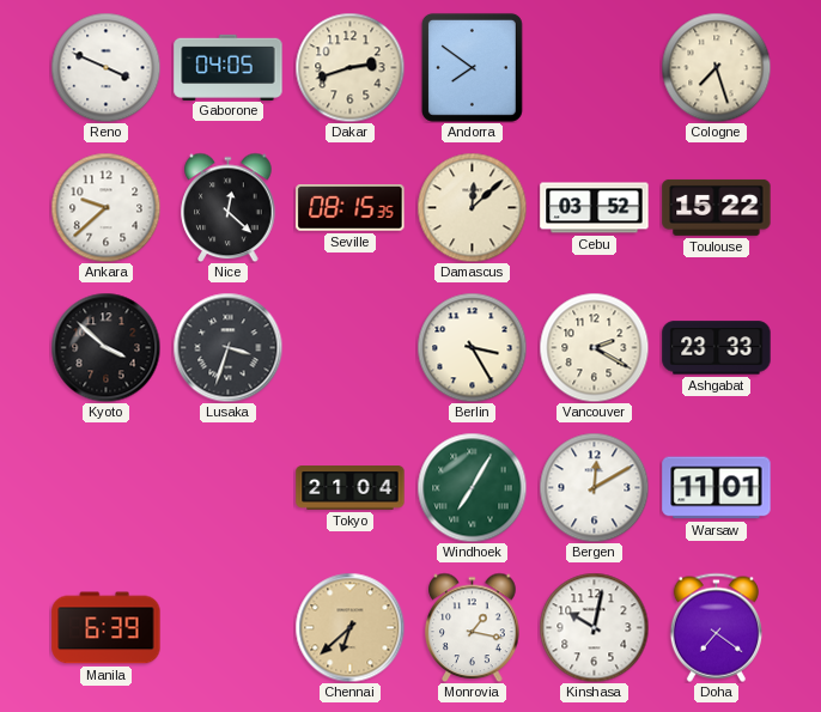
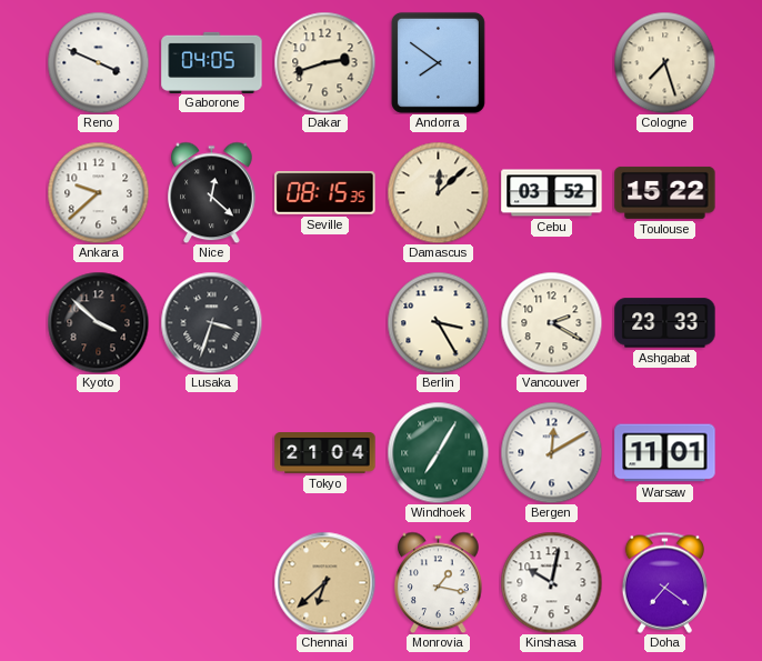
Manila: 6:39 -> none (107, 628)
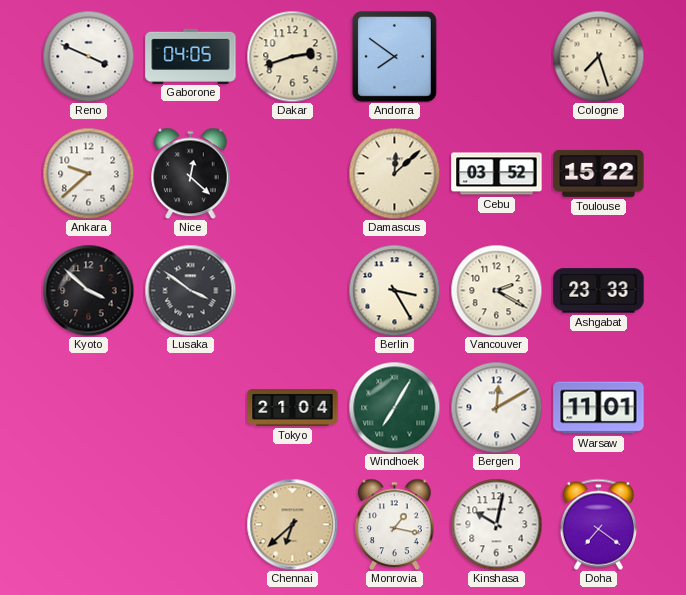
Seville: 08:15 -> none (325, 193)
Lusaka: 3:33 -> 3:51 (190, 290)
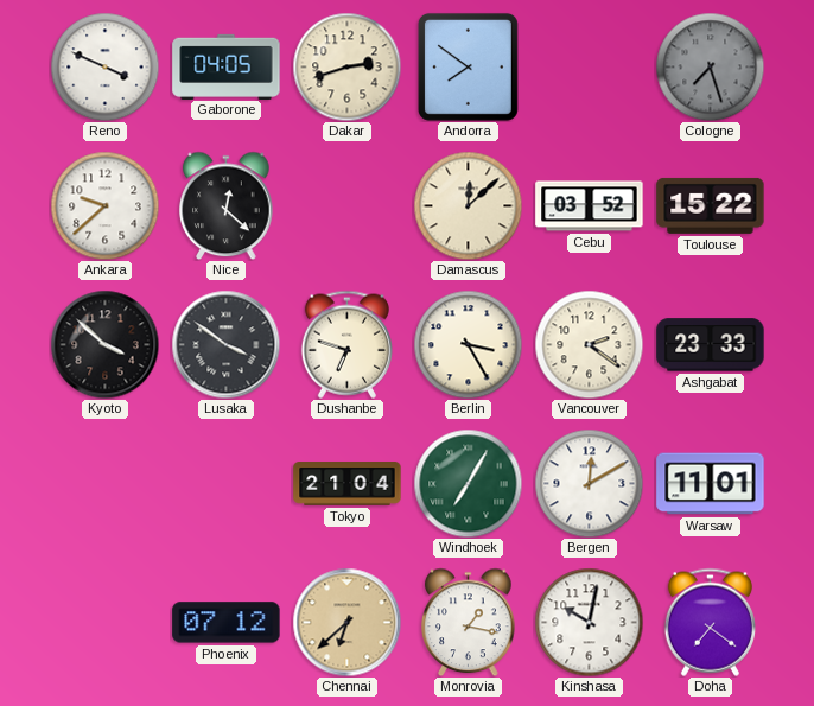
Cologne dial: cream -> grey (710, 66)
Dushanbe: none -> 6:48 (346, 344)
Vancouver: 2:20 -> 2:21 (589, 344)
Phoenix: none -> 07:12 (227, 623)
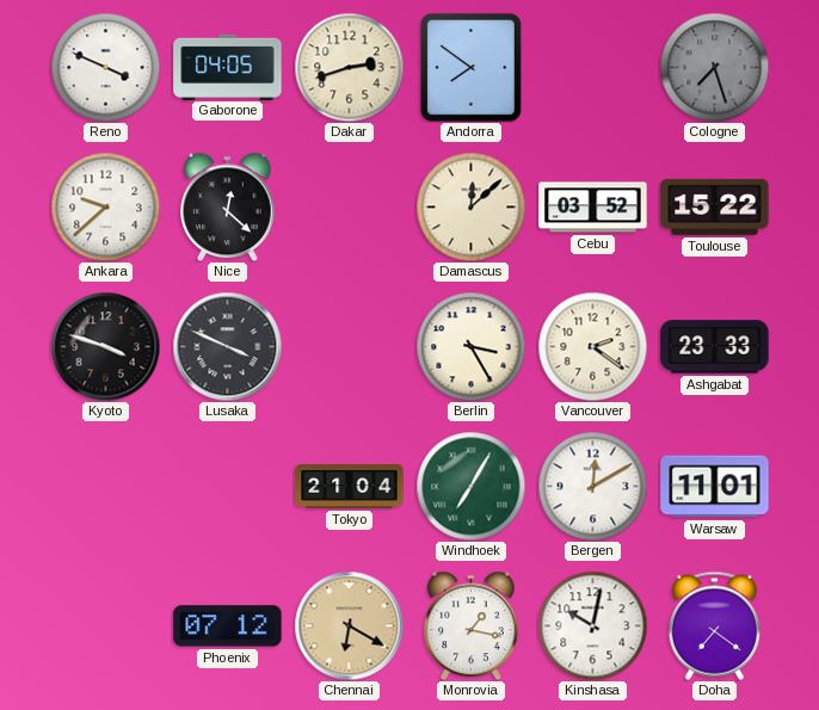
Kyoto: 3:52 -> 3:48 (105, 346)
Lusaka: 3:51 -> 3:49 (227, 346)
Dushanbe: 6:48 -> none (346, 344)
Chennai: 6:38 -> 6:20 (349, 625)
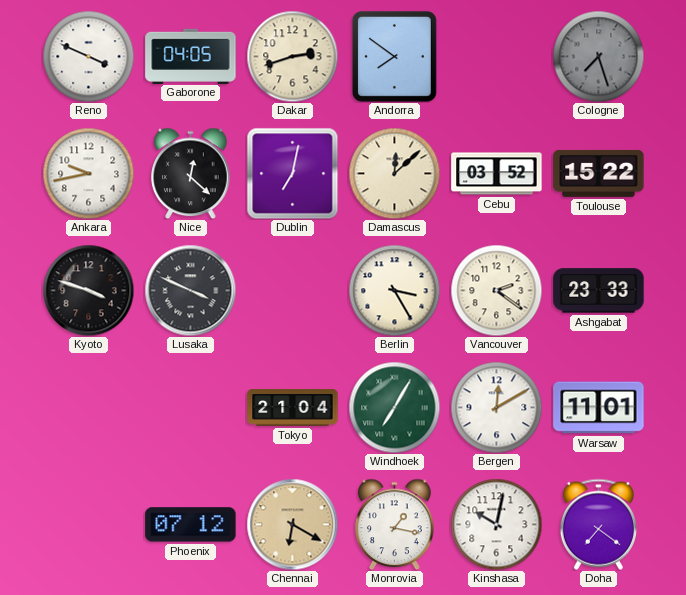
Ankara: 9:38 -> 9:43 (88, 173)
Dublin: none -> 7:02 (292, 173)
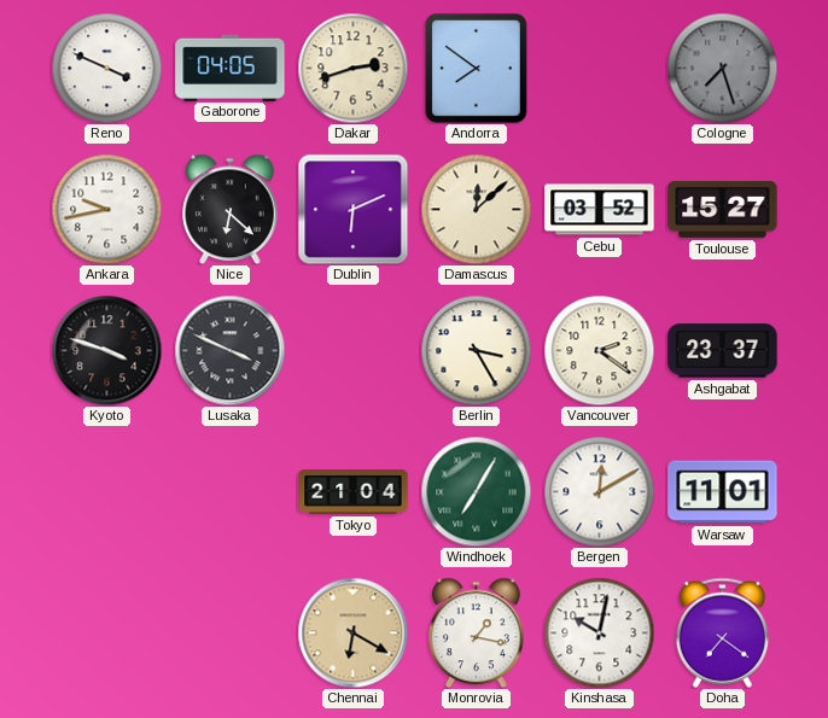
Nice: 12:22 -> 6:22 (231, 209)
Dublin: 7:02 -> 6:11 (352, 209)
Toulouse: 15:22 -> 15:27 (723, 209)
Ashgabat: 23:33 -> 23:37 (723, 351)
Phoenix: 07:12 -> none (191, 525)
